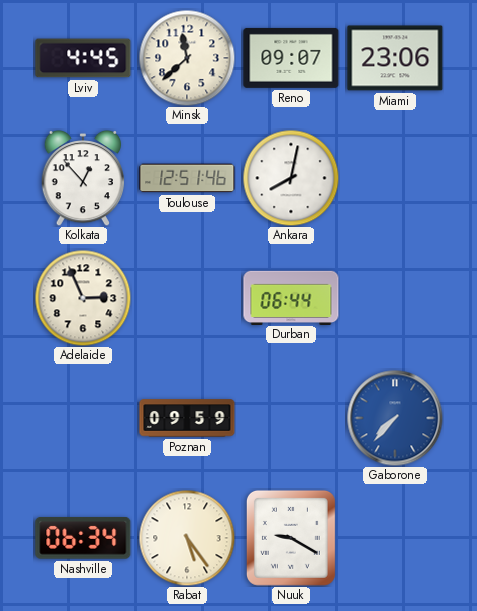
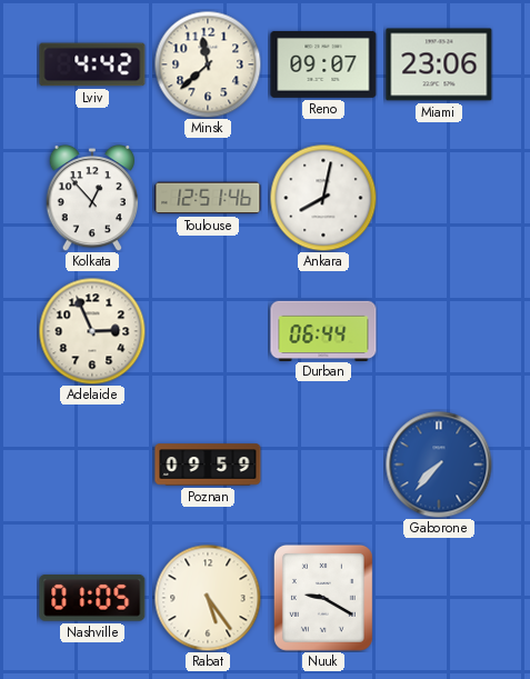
Lviv: 4:45 -> 4:42 (92, 64)
Nashville: 06:34 -> 01:05 (92, 598)
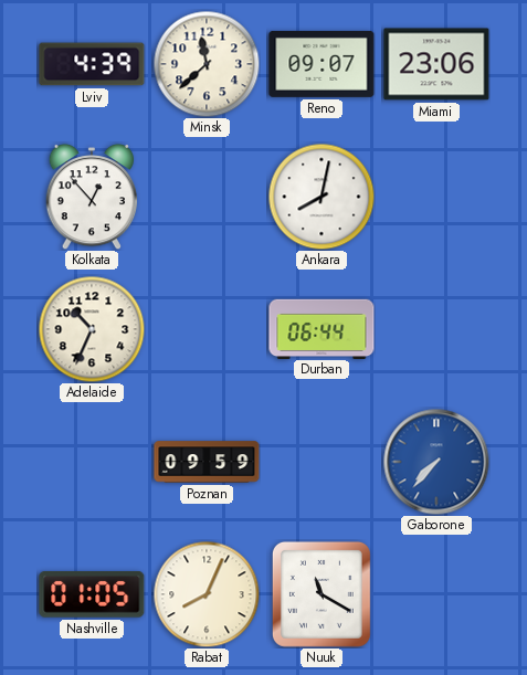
Lviv: 4:42 -> 4:39 (92, 64)
Toulouse: 12:51 -> none (208, 198)
Adelaide: 2:56 -> 10:34 (92, 329)
Rabat: 5:24 -> 8:04 (207, 594)
Nuuk: 9:20 -> 11:20 (322, 594)
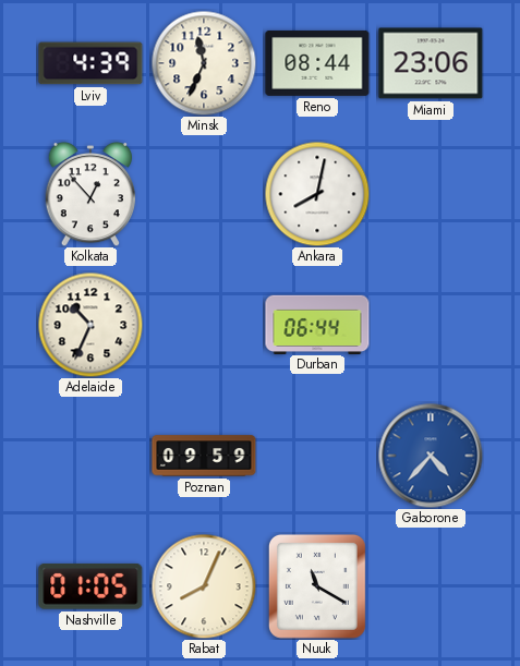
Minsk: 11:38 -> 11:34 (204, 63)
Reno: 09:07 -> 08:44 (317, 63)
Gaborone: 7:37 -> 4:37 (431, 456)
